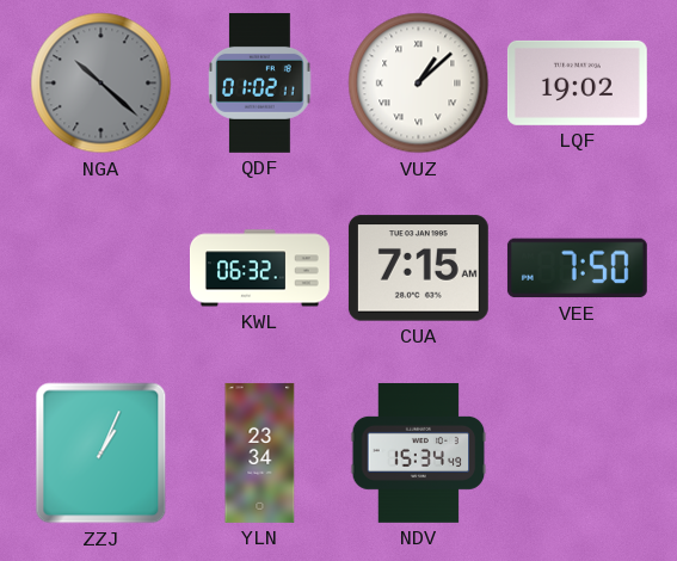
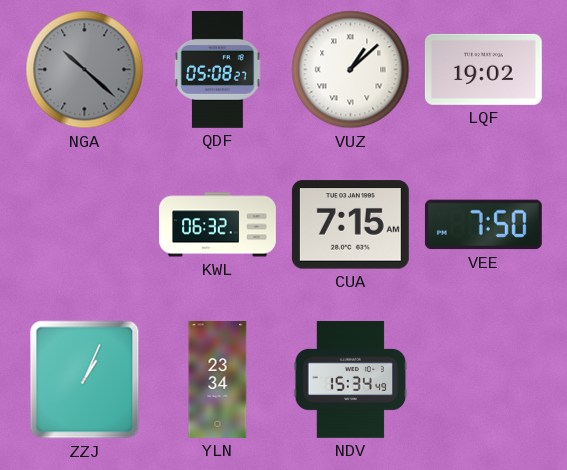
QDF: 01:02 -> 05:08 (218, 69)
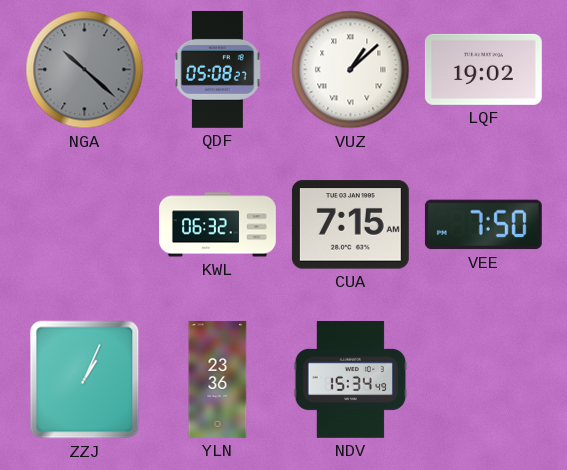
YLN: 23:34 -> 23:36 (218, 379)
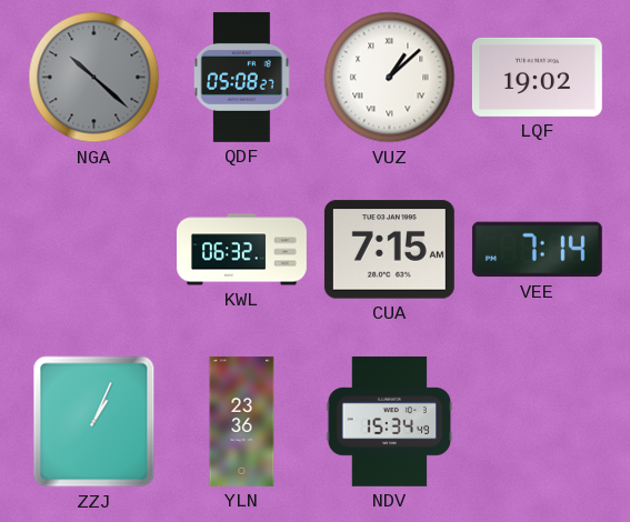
VEE: 7:50 -> 7:14 (537, 250)
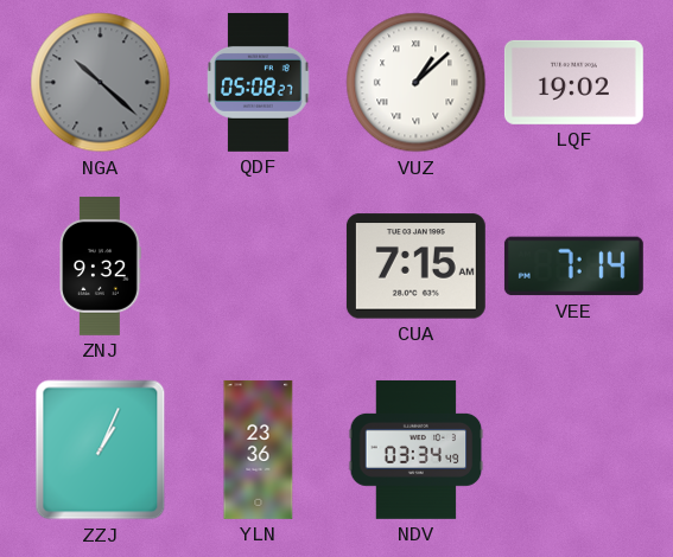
ZNJ: none -> 9:32 (100, 265)
KWL: 06:32 -> none (242, 250)
NDV: 15:34 -> 03:34 (417, 449)
